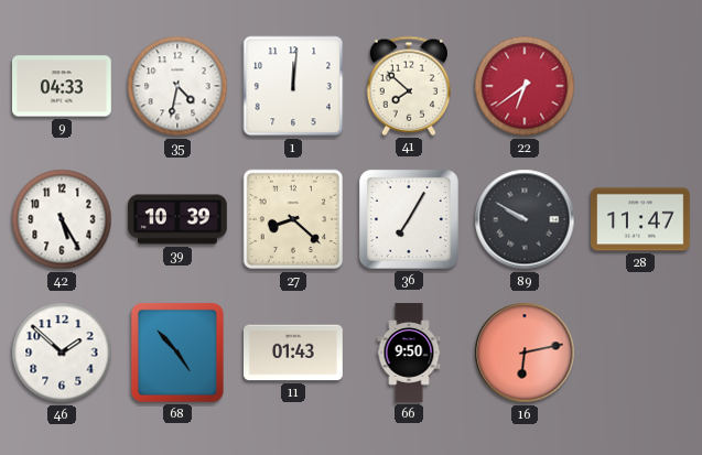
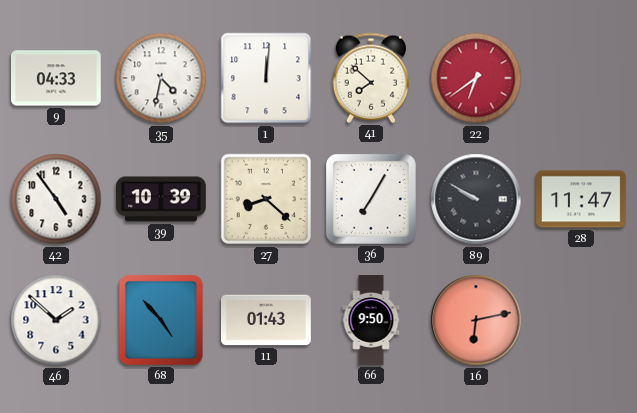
42: 5:25 -> 4:54 (56, 199)
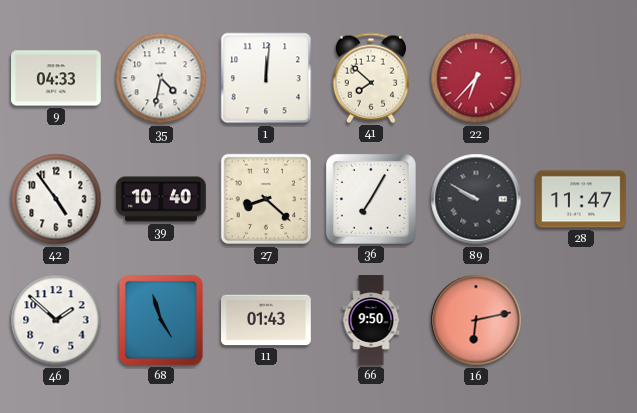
22: 6:39 -> 6:37 (476, 78)
39: 10:39 -> 10:40 (161, 199)
68: 4:53 -> 4:57 (161, 320)
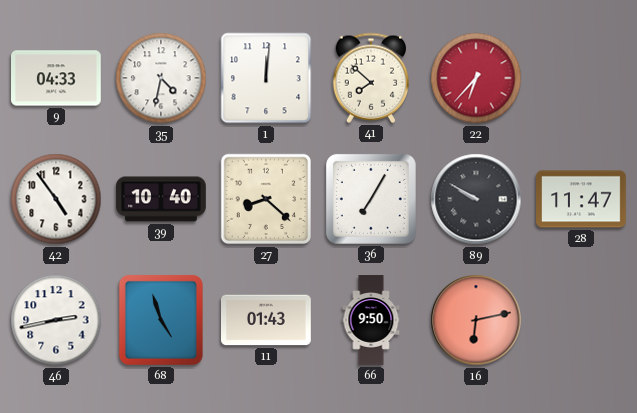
46: 1:52 -> 2:43 (56, 320)
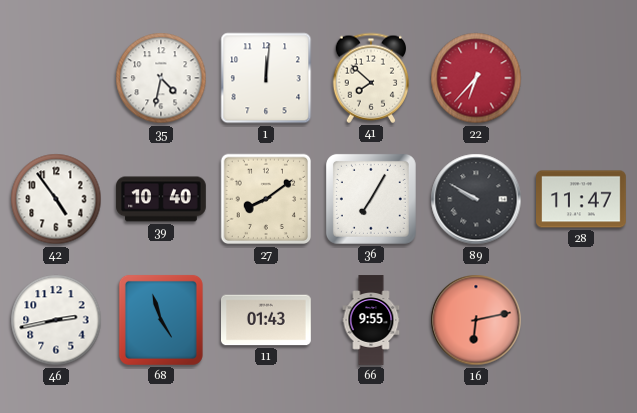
9: 04:33 -> none (57, 78)
27: 8:22 -> 8:09 (266, 199)
66: 9:50 -> 9:55 (371, 320)
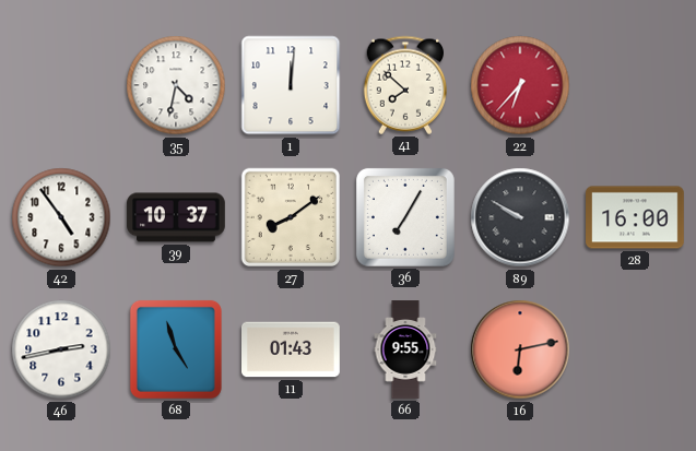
39: 10:40 -> 10:37 (176, 217)
28: 11:47 -> 16:00 (636, 217)
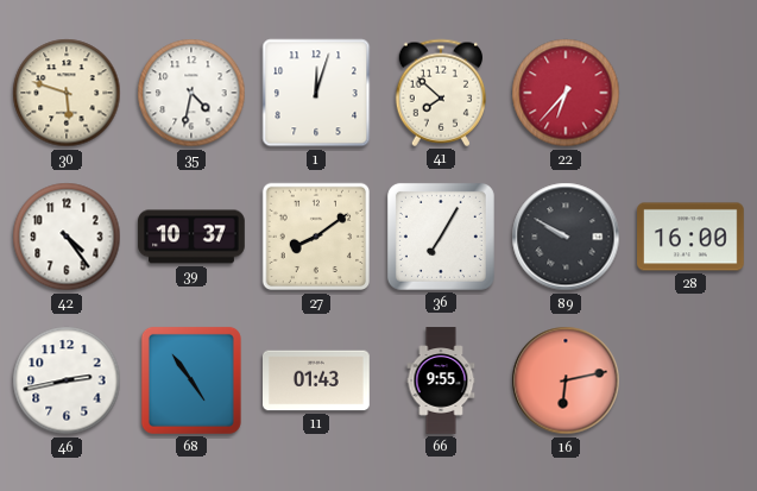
30: none -> 5:48 (67, 93)
1: 12:01 -> 12:03 (316, 93)
42: 4:54 -> 4:24 (67, 237)
68: 4:57 -> 4:54 (191, 380)
